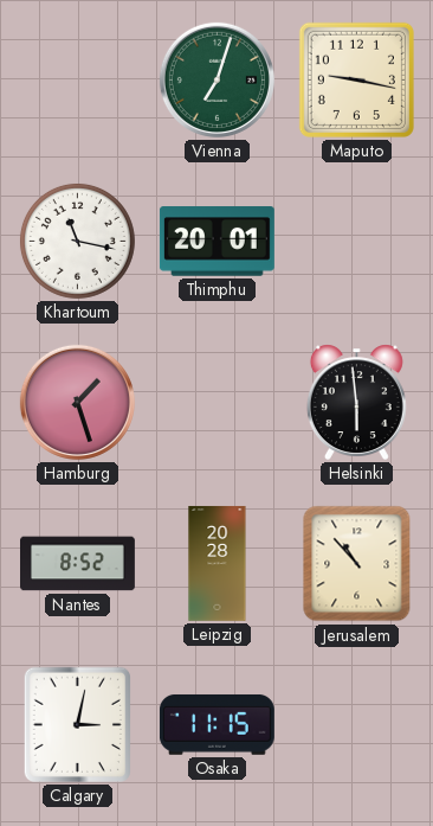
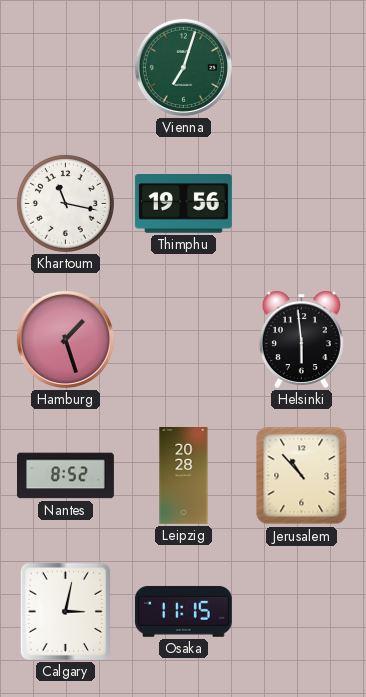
Maputo: 9:17 -> none (356, 79)
Thimphu: 20:01 -> 19:56 (183, 204)
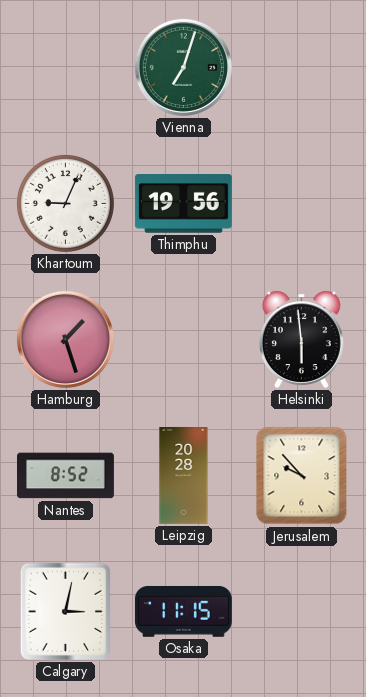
Khartoum: 11:17 -> 9:04 (65, 203)
Jerusalem: 10:53 -> 9:53 (302, 476)
